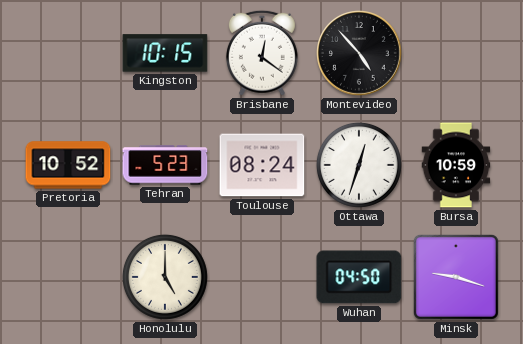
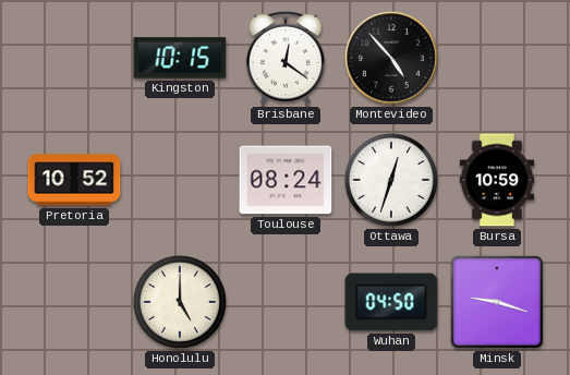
Tehran: 5:23 -> none (165, 165)
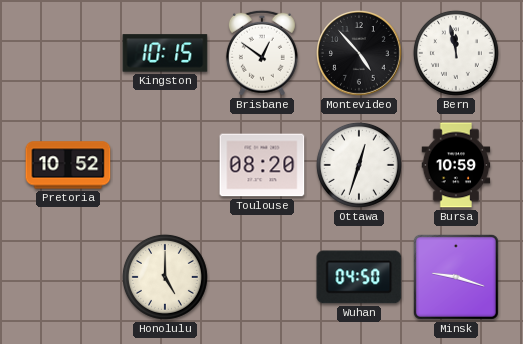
Brisbane: 12:21 -> 12:51 (262, 53)
Bern: none -> 11:58 (456, 53)
Toulouse: 08:24 -> 08:20 (262, 165)
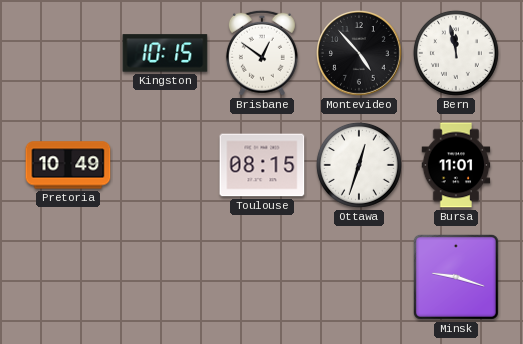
Pretoria: 10:52 -> 10:49 (68, 165)
Toulouse: 08:20 -> 08:15 (262, 165)
Bursa: 10:59 -> 11:01 (456, 165)
Honolulu: 5:00 -> none (165, 277)
Wuhan: 04:50 -> none (359, 277)
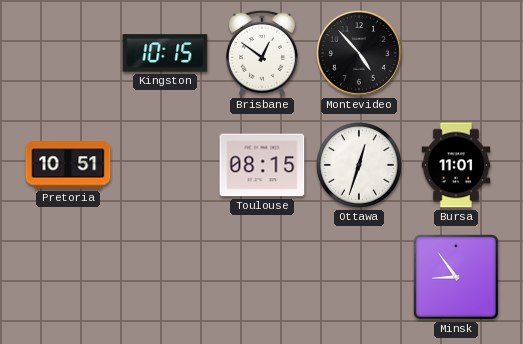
Bern: 11:58 -> none (456, 53)
Pretoria: 10:49 -> 10:51 (68, 165)
Minsk: 9:18 -> 8:54 (456, 277)
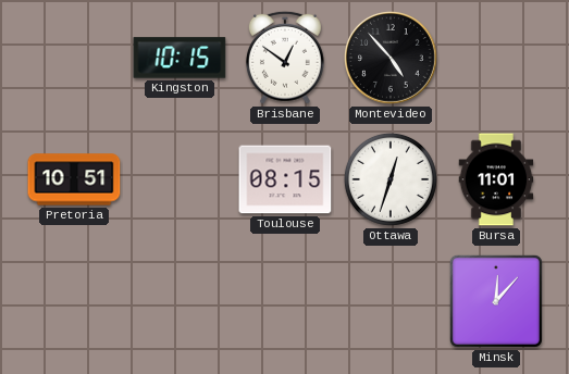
Minsk: 8:54 -> 12:07 (496, 301)
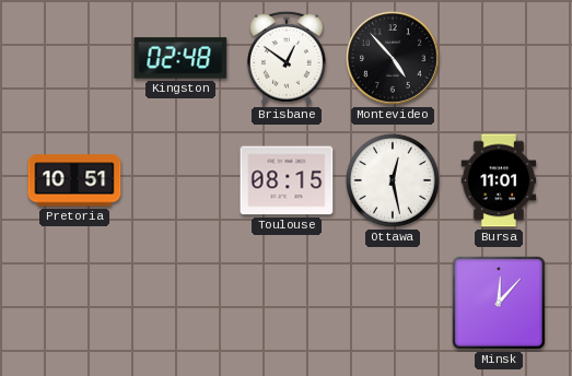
Kingston: 10:15 -> 02:48 (180, 58)
Ottawa: 12:33 -> 12:28 (393, 180)
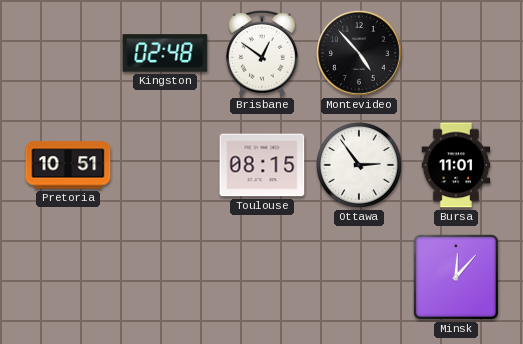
Ottawa: 12:28 -> 2:54 (359, 165)
